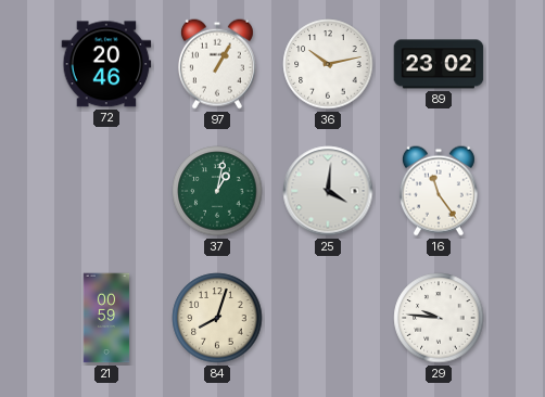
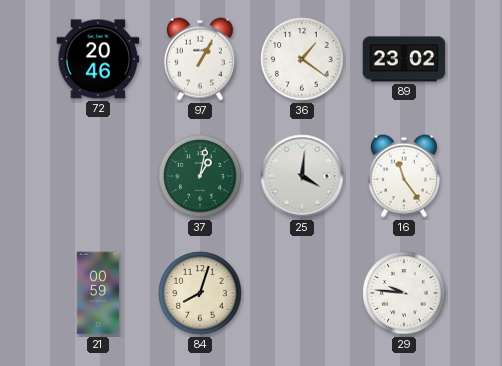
36: 10:13 -> 1:21 (302, 59)
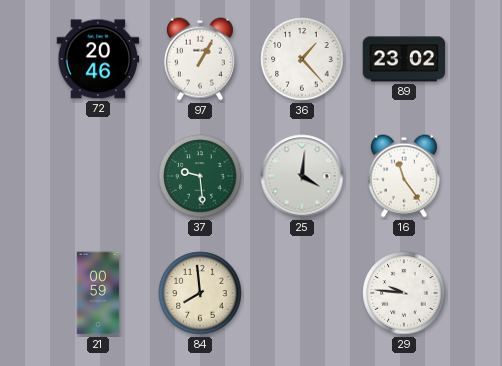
36: 1:21 -> 1:23 (302, 59)
37: 1:02 -> 9:29 (200, 176)
84: 8:03 -> 7:59 (200, 293)
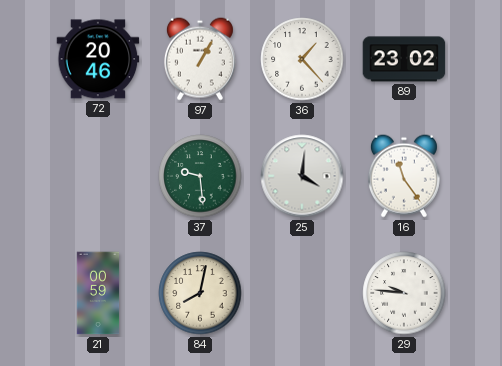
84: 7:59 -> 8:02 (200, 293)
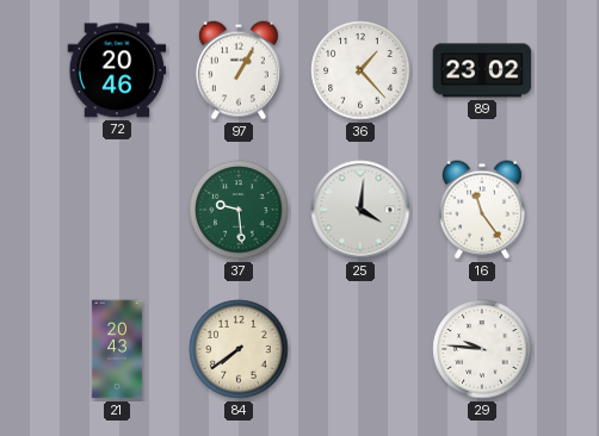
21: 00:59 -> 20:43 (117, 349)
84: 8:02 -> 7:39 (239, 349)
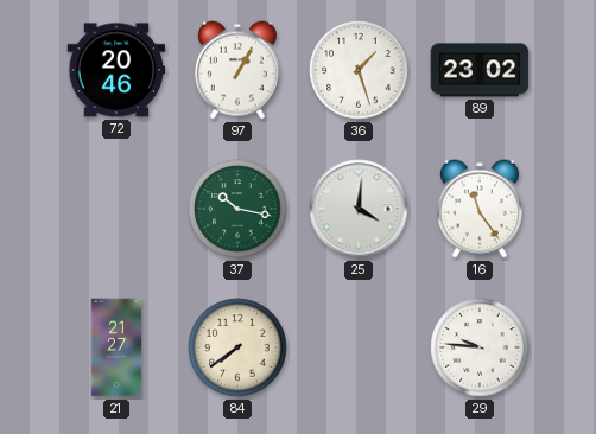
36: 1:23 -> 1:27 (359, 70)
37: 9:29 -> 10:17 (237, 209)
21: 20:43 -> 21:27 (116, 347)
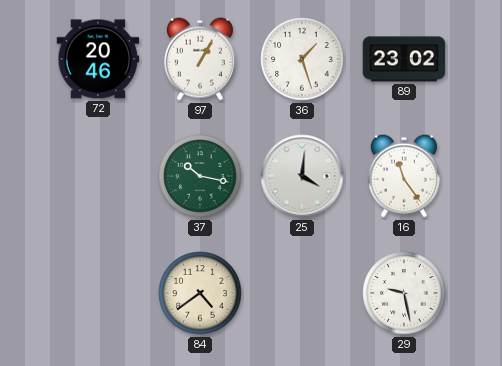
21: 21:27 -> none (116, 347)
84: 7:39 -> 4:39 (200, 293)
29: 9:46 -> 9:28 (404, 293)
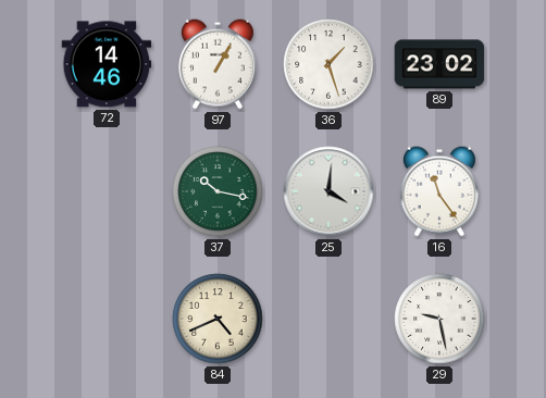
72: 20:46 -> 14:46 (107, 64)
84: 4:39 -> 4:41 (218, 319)
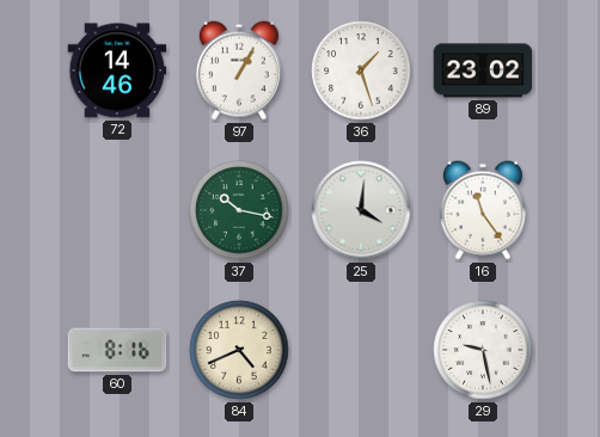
60: none -> 8:16 (117, 350)
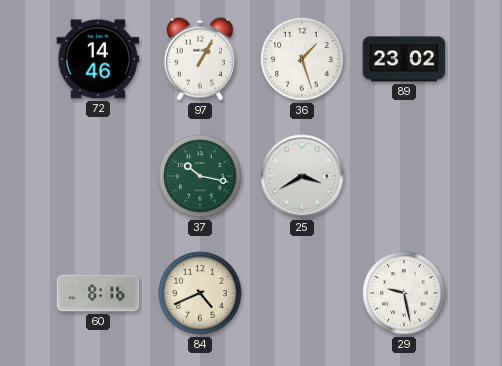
25: 4:01 -> 3:40 (302, 176)
16: 11:24 -> none (483, 210)
